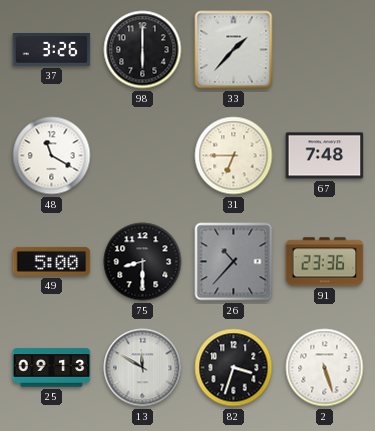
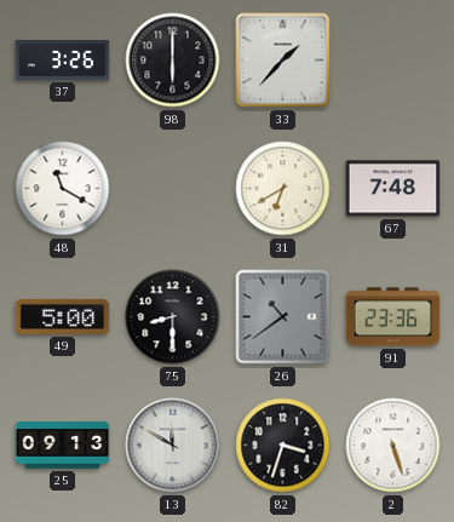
31: 6:45 -> 6:40 (283, 189)
26: 10:37 -> 10:39 (283, 317)
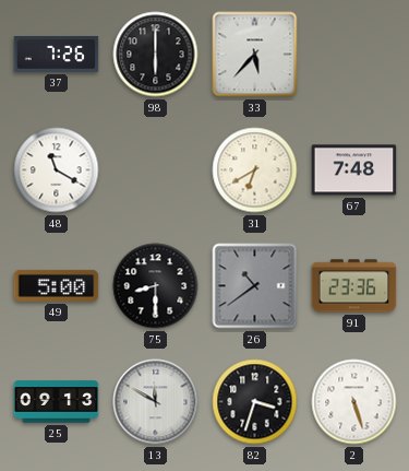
37: 3:26 -> 7:26 (57, 55)
33: 1:37 -> 5:37 (255, 55)
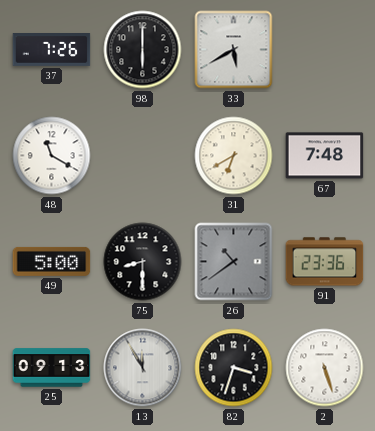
33: 5:37 -> 5:40 (234, 50)
13: 11:50 -> 11:55 (143, 368)
